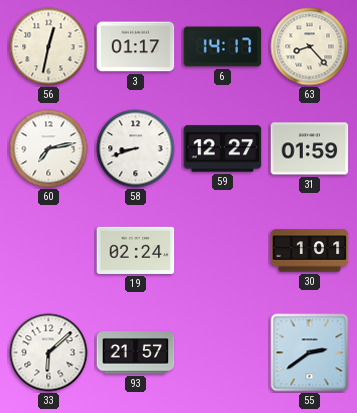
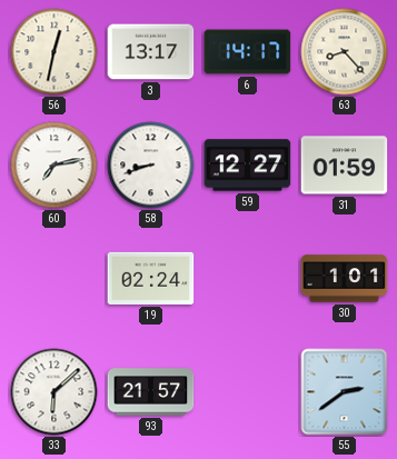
3: 01:17 -> 13:17 (151, 52)
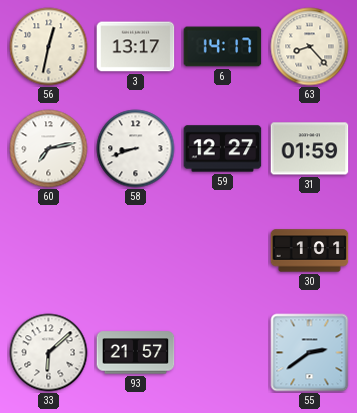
19: 02:24 -> none (151, 278)
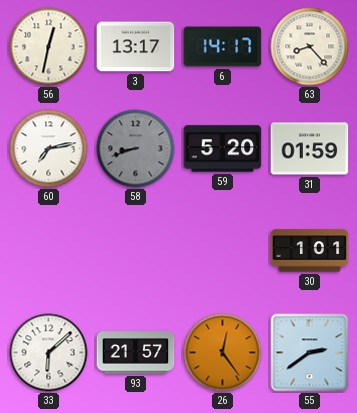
58 dial: white -> grey (136, 149)
59: 12:27 -> 5:20 (223, 149)
26: none -> 12:24 (223, 353)
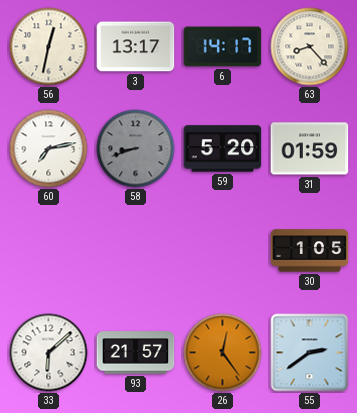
30: 1:01 -> 1:05 (310, 251)
